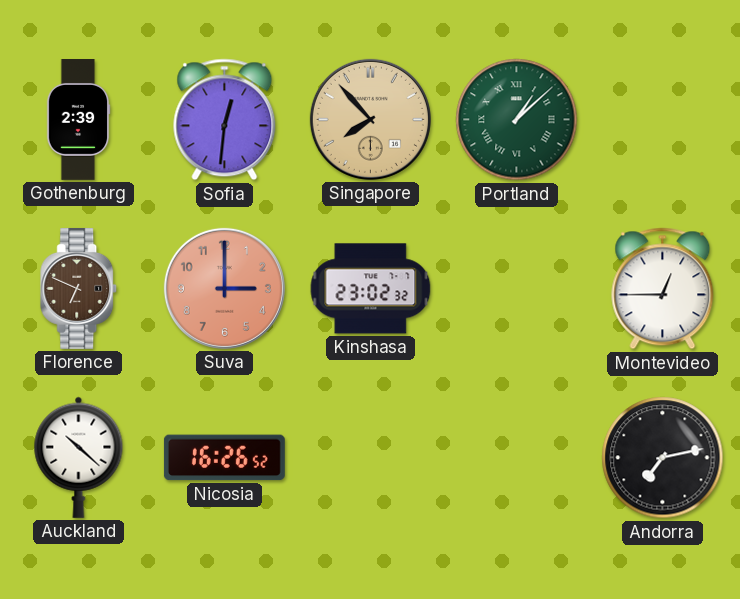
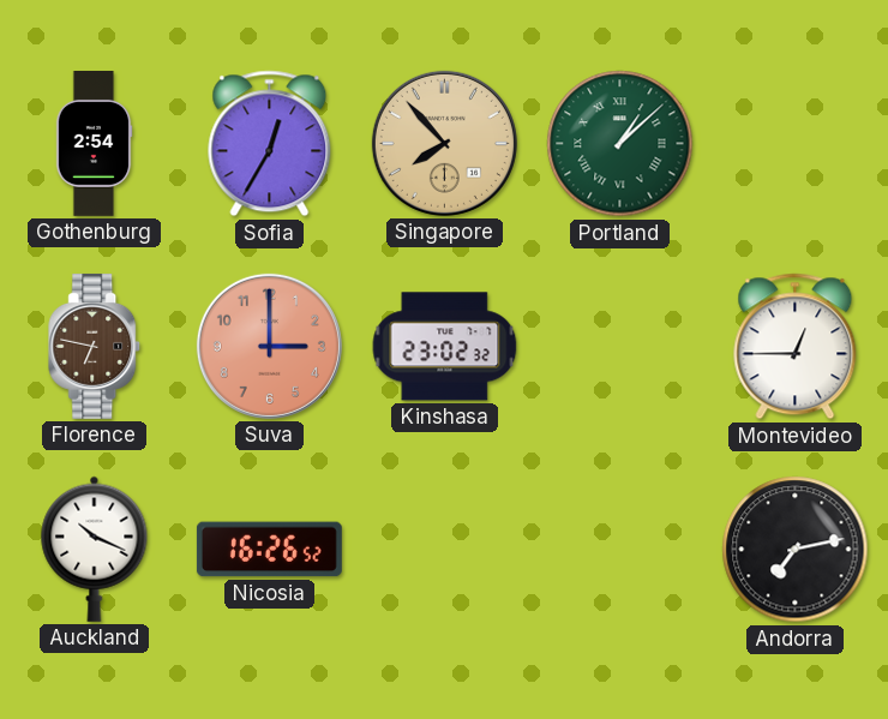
Gothenburg: 2:39 -> 2:54 (94, 144)
Sofia: 12:31 -> 12:35 (270, 144)
Florence: 6:49 -> 6:47 (95, 346)
Auckland: 10:22 -> 10:19 (95, 549)
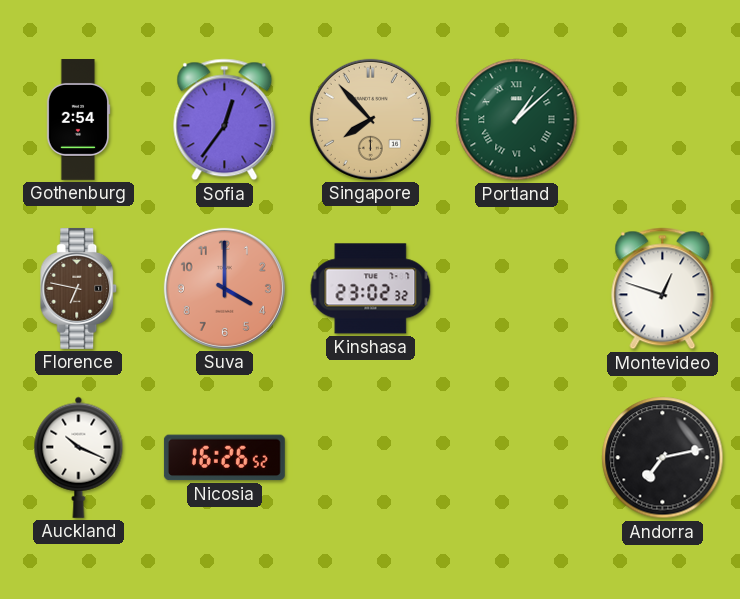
Sofia: 12:35 -> 12:36 (225, 120)
Suva: 3:00 -> 4:00 (224, 288)
Montevideo: 12:45 -> 12:48 (663, 289)
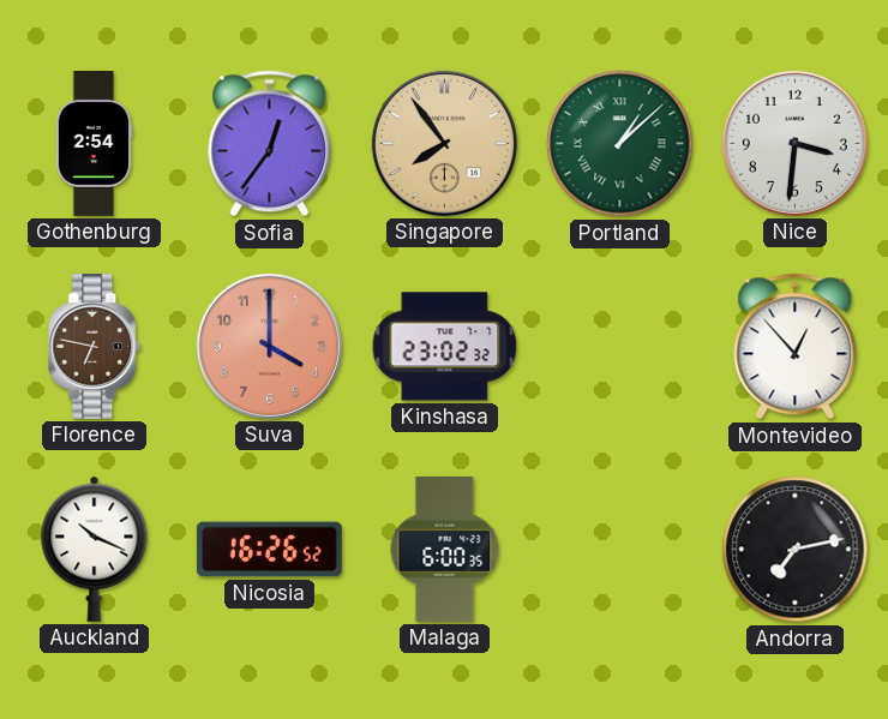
Singapore: 7:53 -> 7:54 (444, 143)
Nice: none -> 3:31 (794, 143)
Montevideo: 12:48 -> 12:53 (796, 347)
Malaga: none -> 6:00 (445, 549)
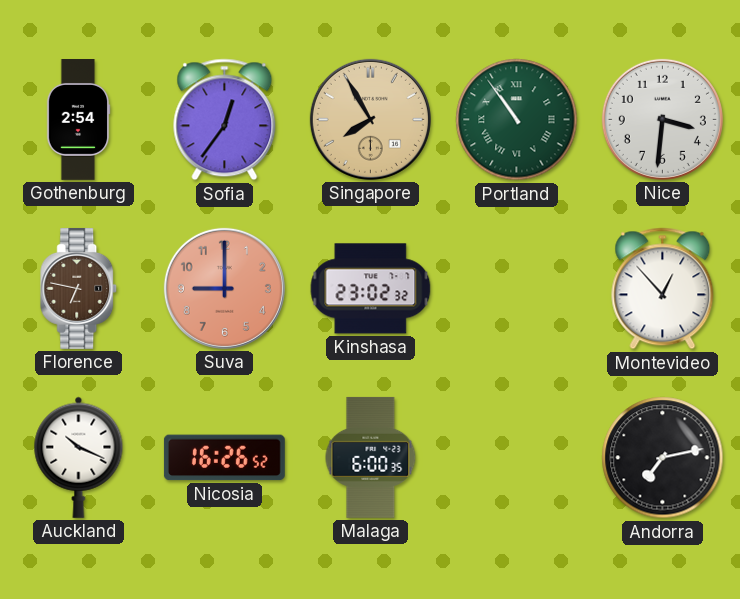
Singapore: 7:54 -> 7:55 (370, 119)
Portland: 1:08 -> 10:54 (517, 120)
Suva: 4:00 -> 9:00 (224, 288)
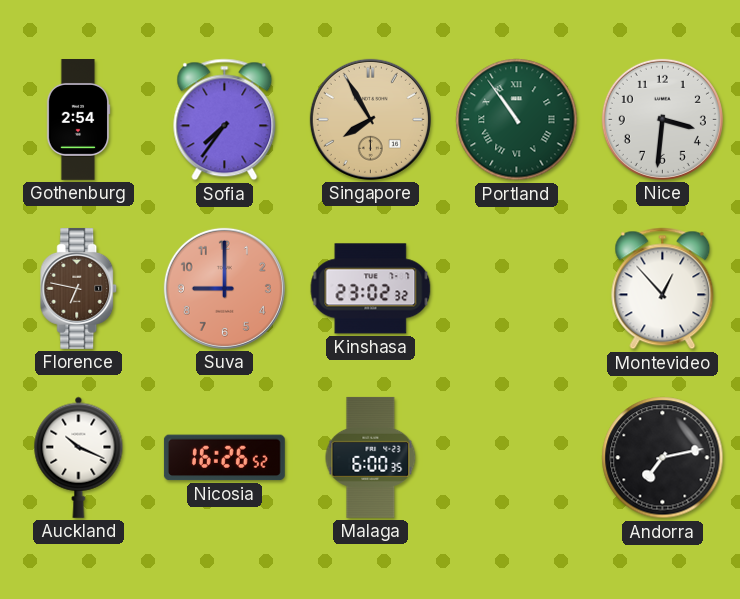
Sofia: 12:36 -> 7:36 (225, 120)
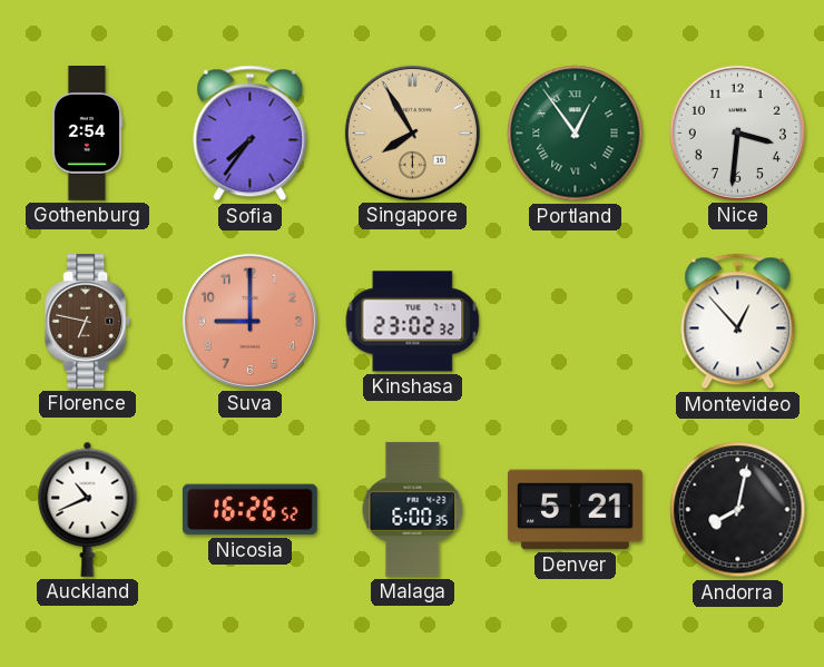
Portland: 10:54 -> 12:54 (576, 134)
Auckland: 10:19 -> 10:41 (88, 509)
Denver: none -> 5:21 (575, 510)
Andorra: 7:13 -> 8:02 (738, 510)
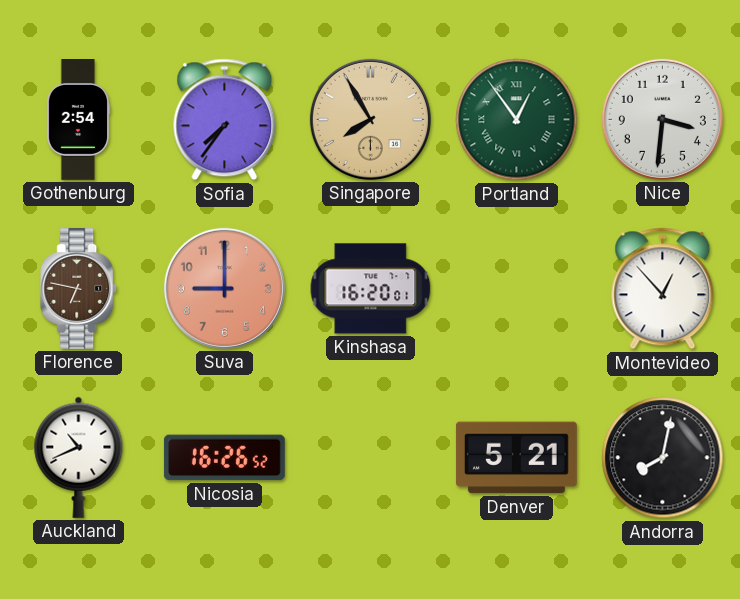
Kinshasa: 23:02 -> 16:20 (371, 289)
Malaga: 6:00 -> none (413, 509)
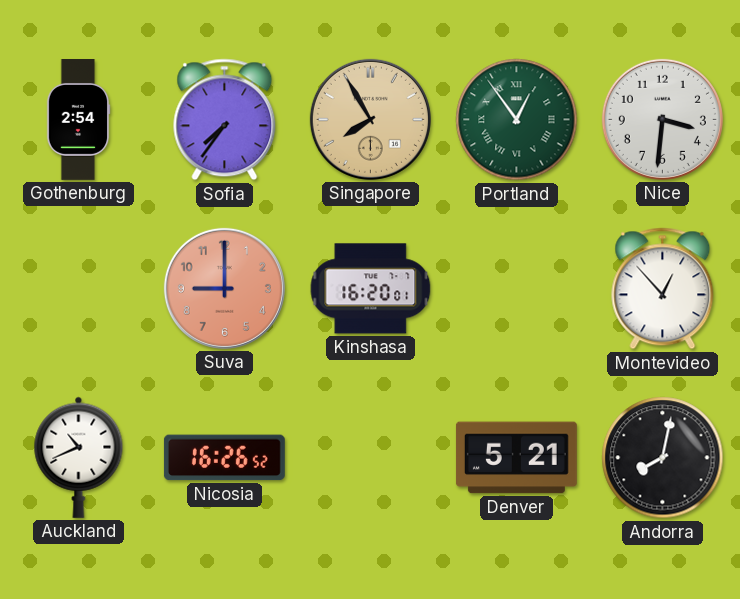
Florence: 6:47 -> none (79, 288)
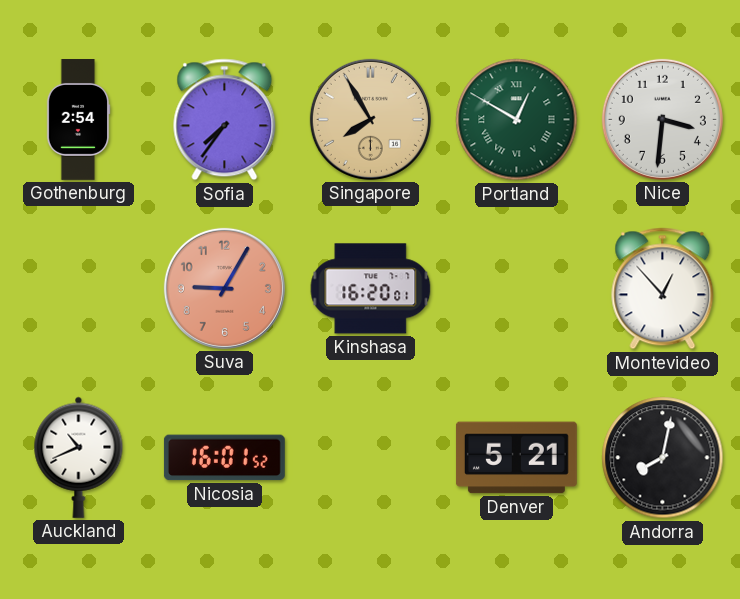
Portland: 12:54 -> 12:50 (517, 120)
Suva: 9:00 -> 9:05 (224, 288)
Nicosia: 16:26 -> 16:01 (224, 458)
